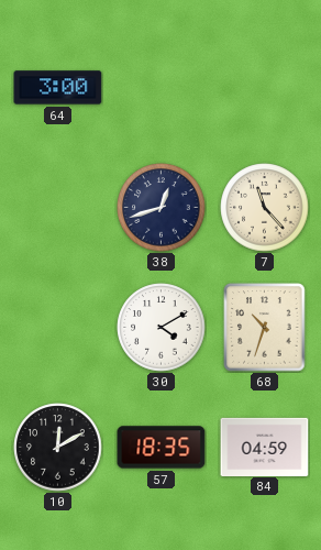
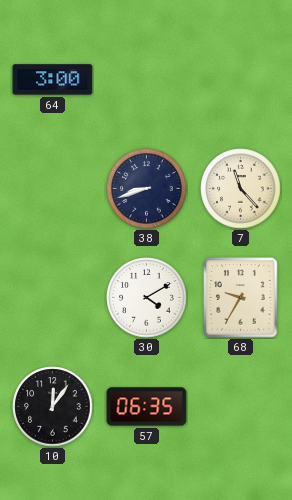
38: 12:42 -> 8:42 (147, 189)
68: 10:33 -> 9:35 (241, 298)
10: 12:10 -> 12:06 (53, 407)
57: 18:35 -> 06:35 (147, 407)
84: 04:59 -> none (265, 447)
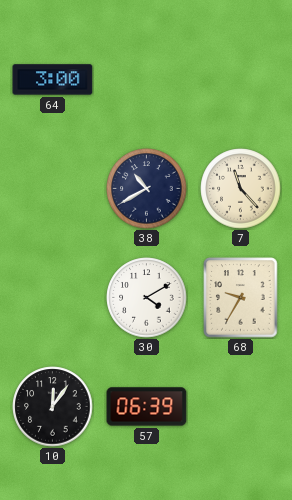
38: 8:42 -> 10:40 (147, 189)
57: 06:35 -> 06:39 (147, 407)
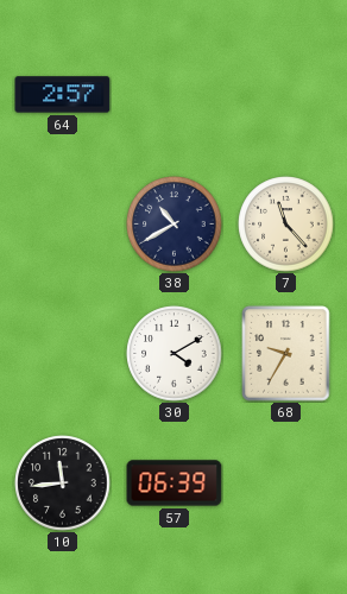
64: 3:00 -> 2:57 (63, 95)
10: 12:06 -> 11:44 (63, 484)
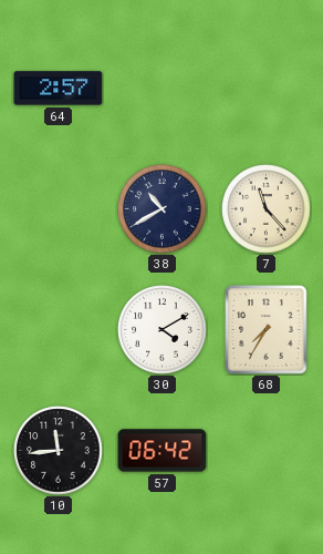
68: 9:35 -> 7:35 (267, 330)
57: 06:39 -> 06:42 (163, 451)
